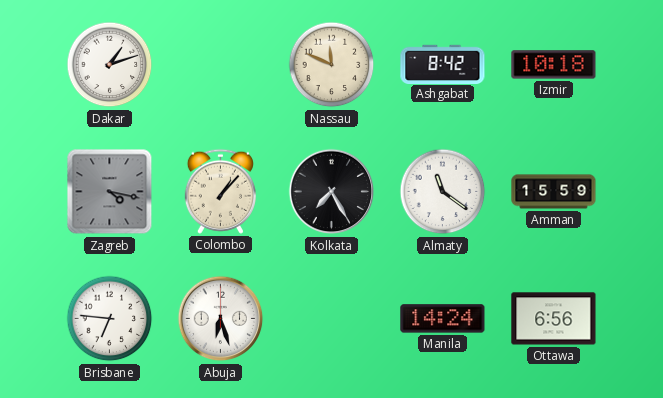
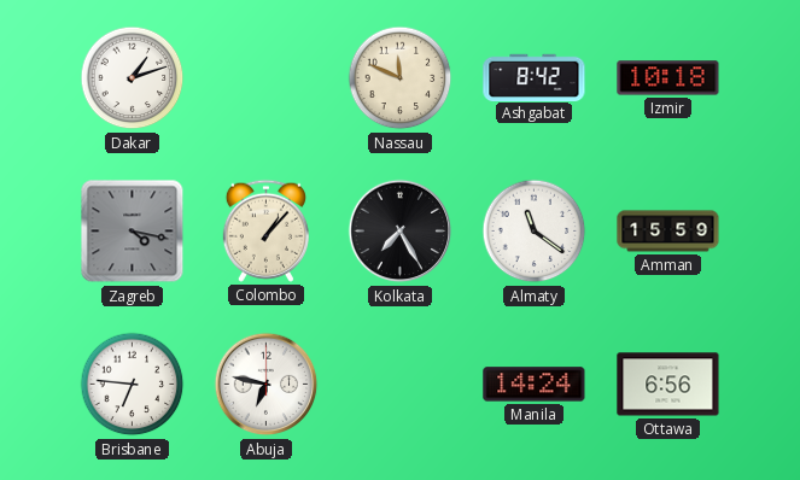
Abuja: 6:27 -> 6:47 (267, 385)
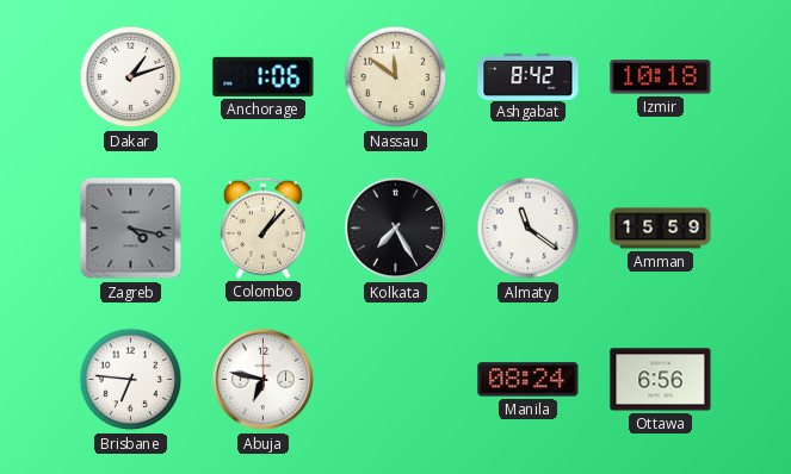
Anchorage: none -> 1:06 (264, 76)
Nassau: 11:49 -> 11:51 (396, 77)
Manila: 14:24 -> 08:24 (529, 380)
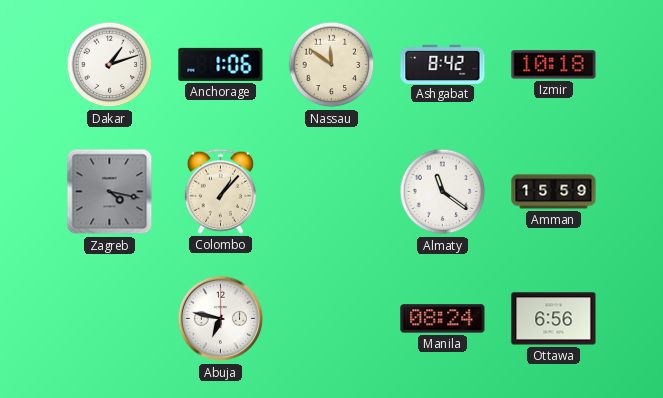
Kolkata: 7:25 -> none (396, 229)
Brisbane: 6:46 -> none (131, 380)
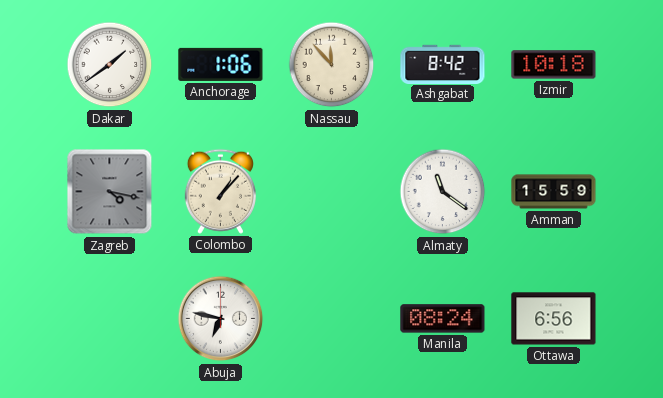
Dakar: 1:12 -> 1:39 (110, 65)
Nassau: 11:51 -> 11:53 (332, 65)
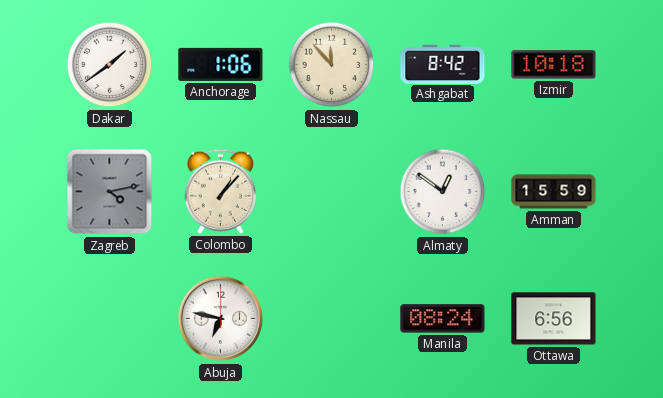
Zagreb: 4:17 -> 4:13 (110, 192)
Almaty: 11:21 -> 12:51 (443, 192)
